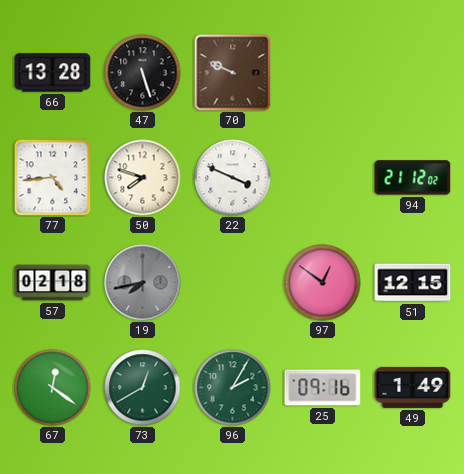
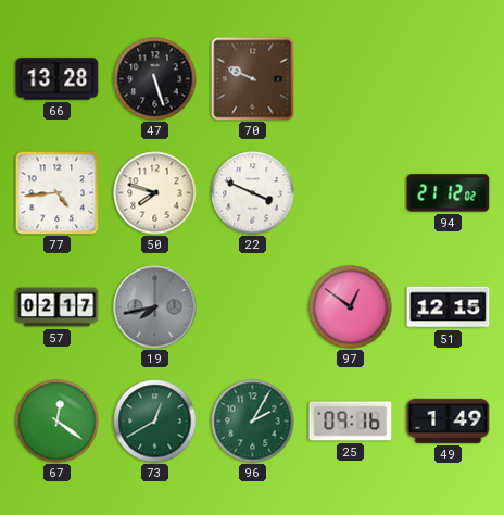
57: 02:18 -> 02:17 (58, 307)
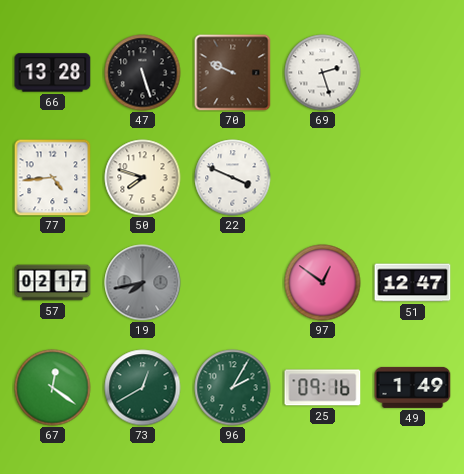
69: none -> 2:27 (323, 73)
94: 21:12 -> none (449, 193)
51: 12:15 -> 12:47 (413, 283)
